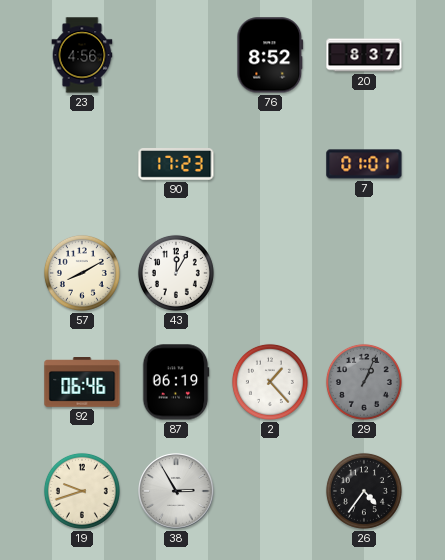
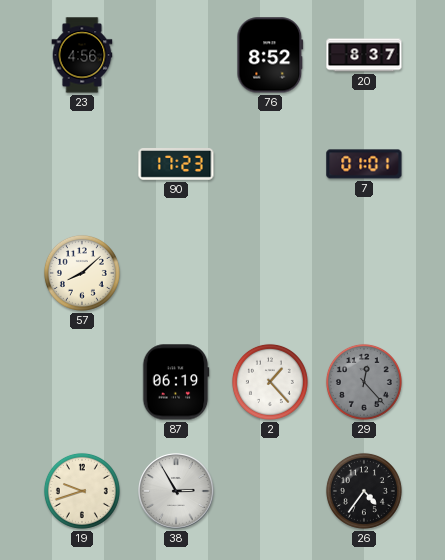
57: 8:10 -> 8:08 (82, 273)
43: 12:05 -> none (176, 273)
92: 06:46 -> none (82, 383)
29: 1:04 -> 12:23 (364, 382)
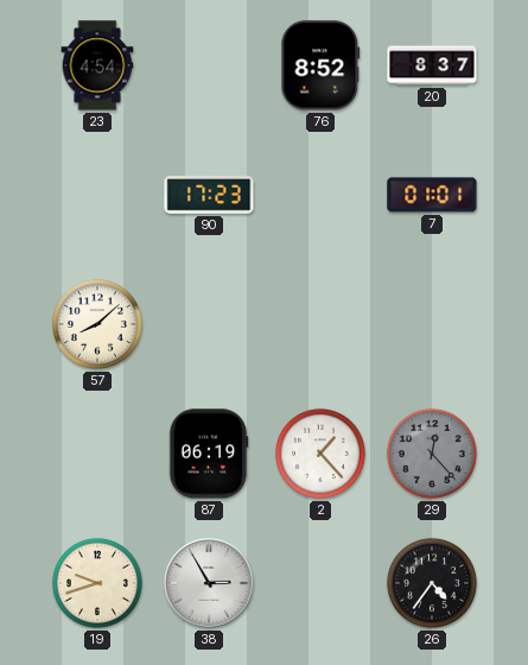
23: 4:56 -> 4:54 (97, 65)
